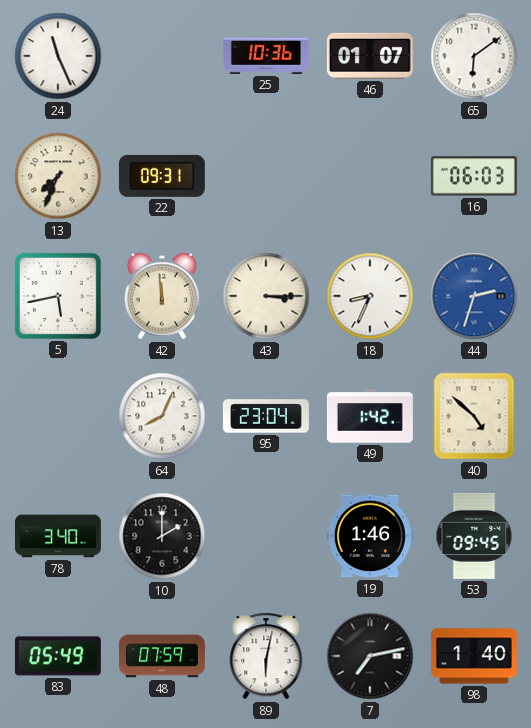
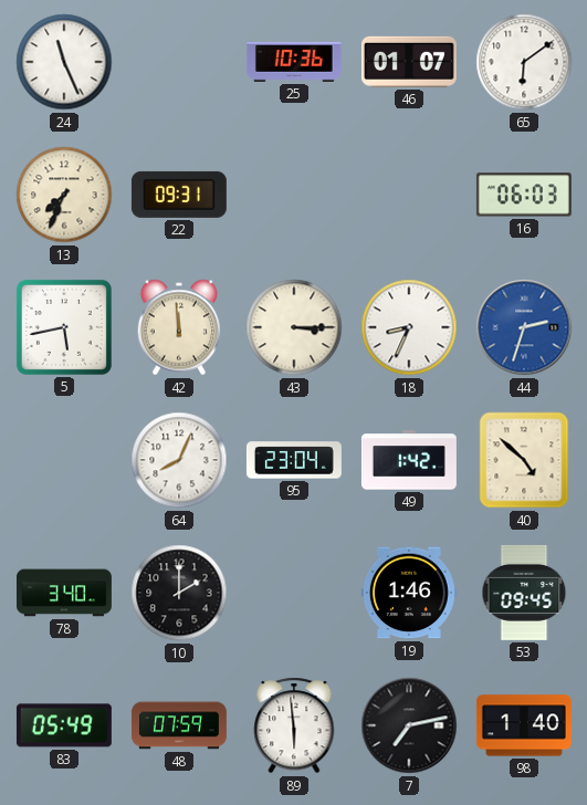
89: 6:02 -> 5:59 (294, 725)
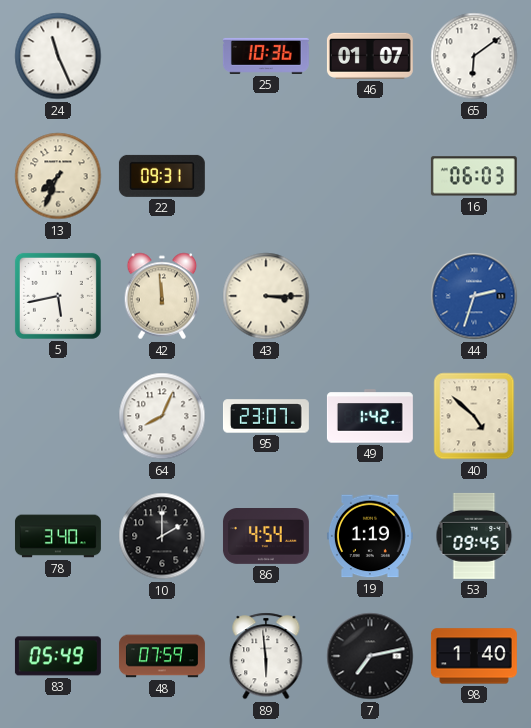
18: 8:34 -> none (409, 327)
95: 23:04 -> 23:07 (266, 416)
86: none -> 4:54 (266, 537)
19: 1:46 -> 1:19 (370, 536)
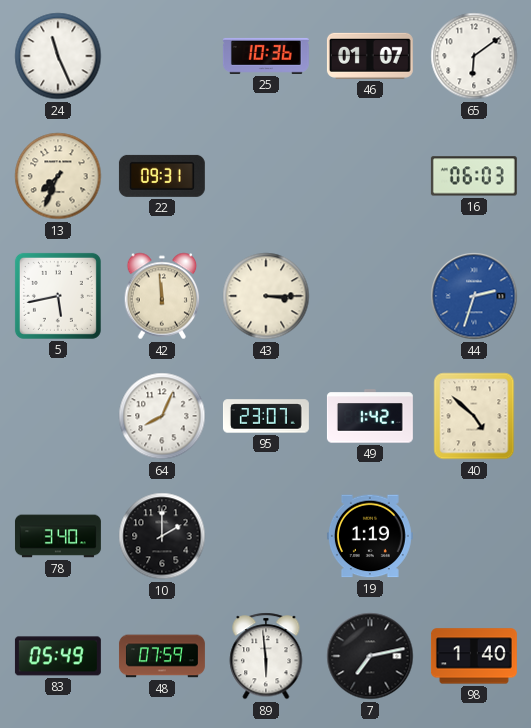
86: 4:54 -> none (266, 537)
53: 09:45 -> none (474, 536)
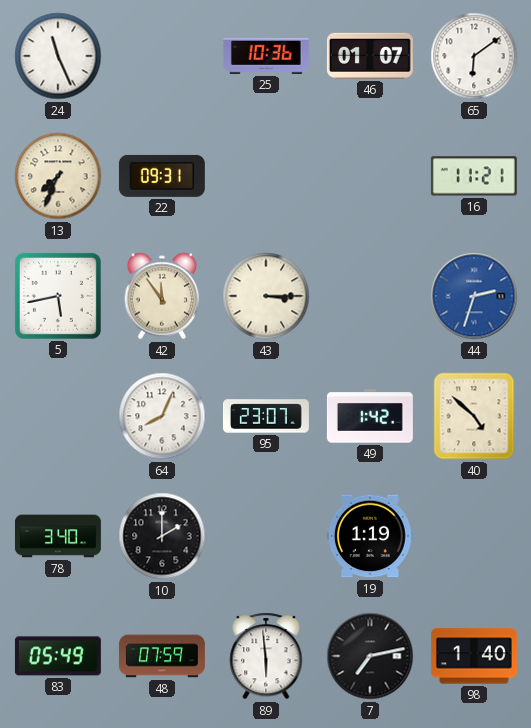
16: 06:03 -> 11:21 (474, 176)
42: 11:59 -> 11:54 (162, 296)
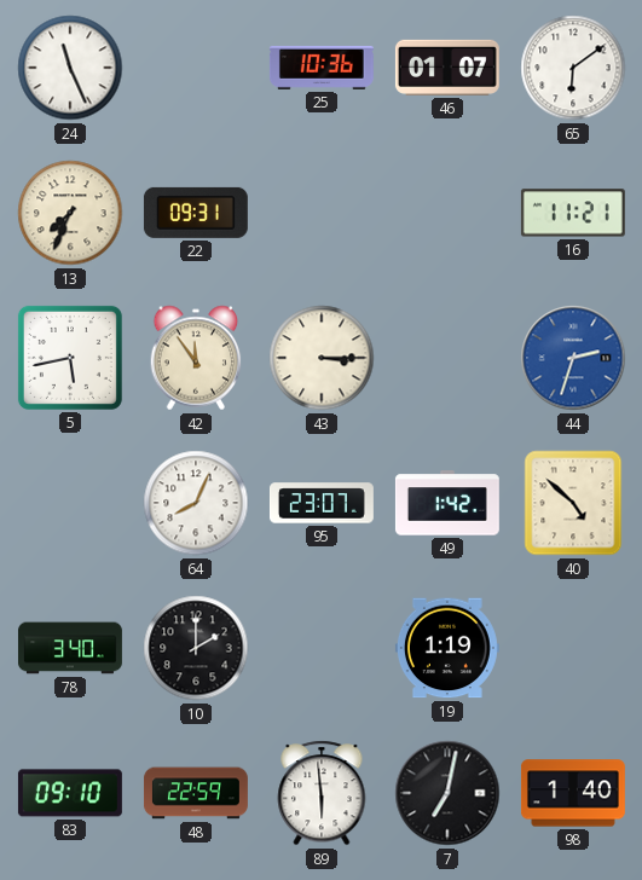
83: 05:49 -> 09:10 (70, 793)
48: 07:59 -> 22:59 (196, 793)
7: 7:13 -> 7:02 (447, 793)
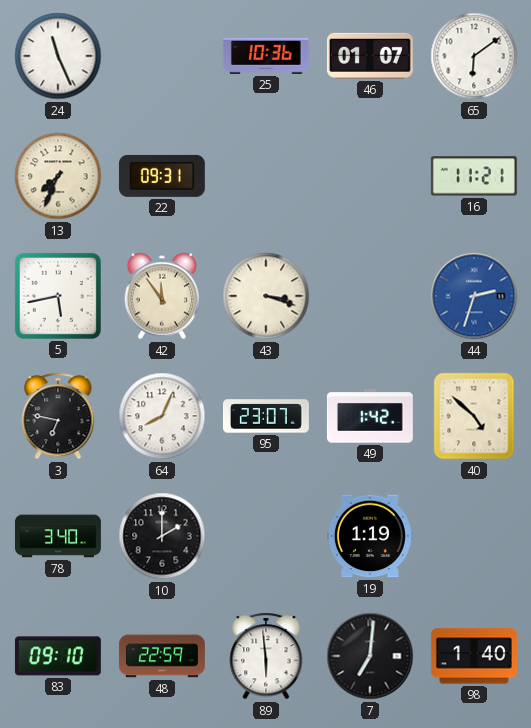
43: 3:15 -> 3:18 (266, 296)
3: none -> 6:47 (58, 416)
7: 7:02 -> 7:01 (370, 656)
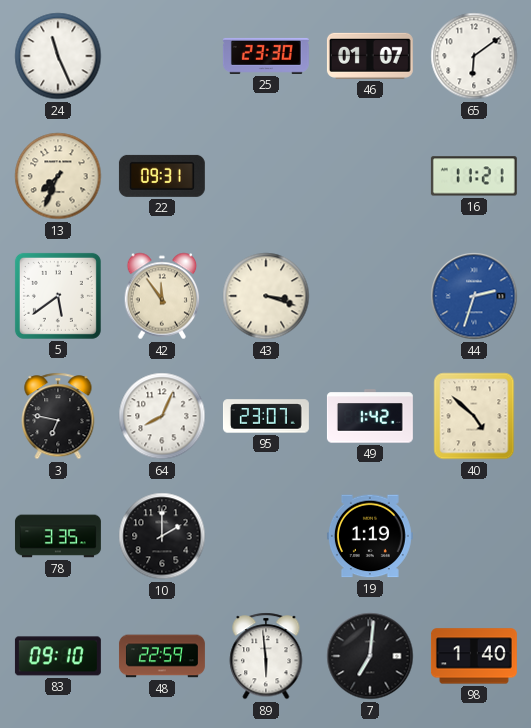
25: 10:36 -> 23:30 (266, 56)
5: 5:43 -> 5:39 (58, 296)
78: 3:40 -> 3:35 (58, 536)
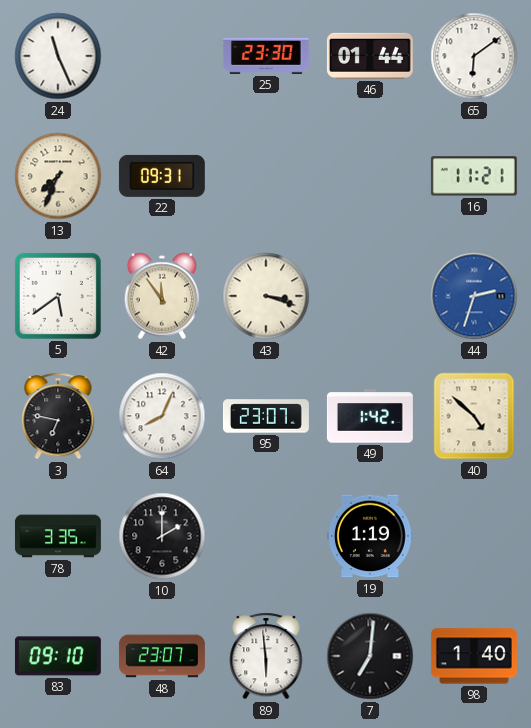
46: 01:07 -> 01:44 (370, 56)
48: 22:59 -> 23:07 (162, 656)
